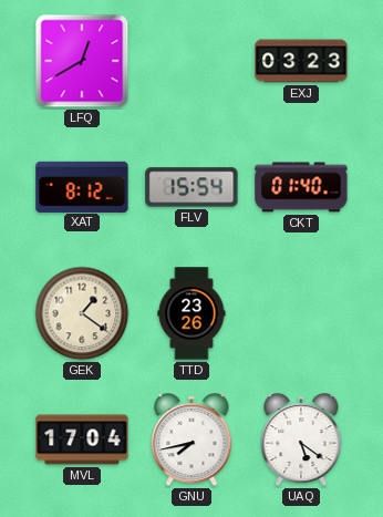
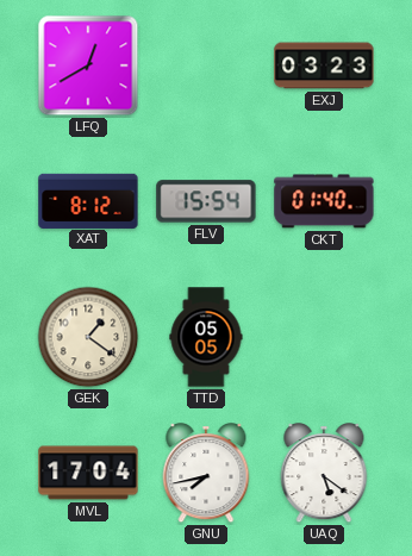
TTD: 23:26 -> 05:05 (206, 337)
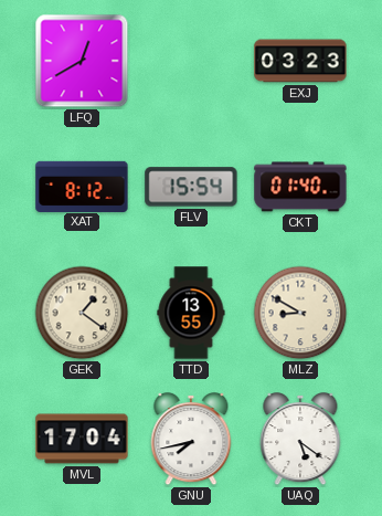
TTD: 05:05 -> 13:55 (191, 313)
MLZ: none -> 8:50 (300, 313)
